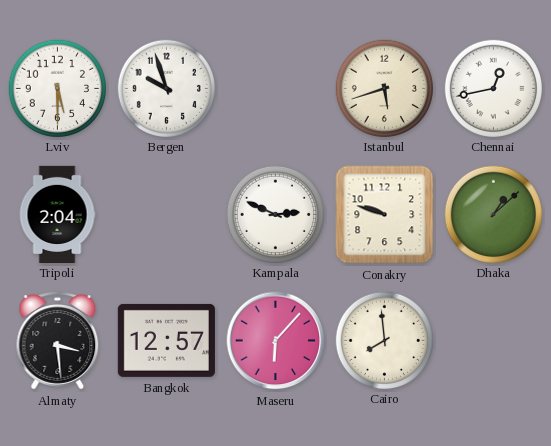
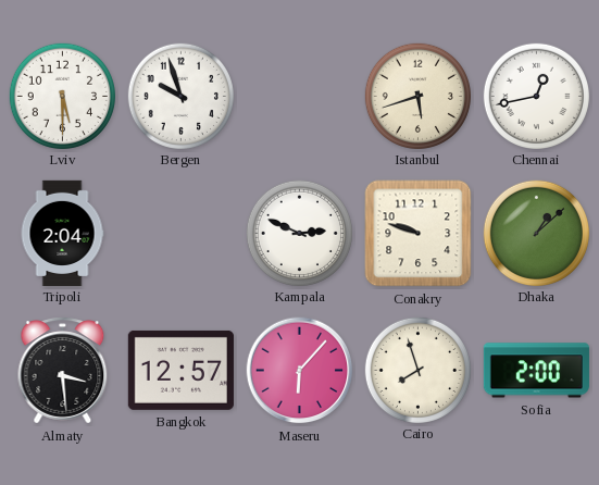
Cairo: 7:59 -> 7:57 (417, 370)
Sofia: none -> 2:00 (536, 371)
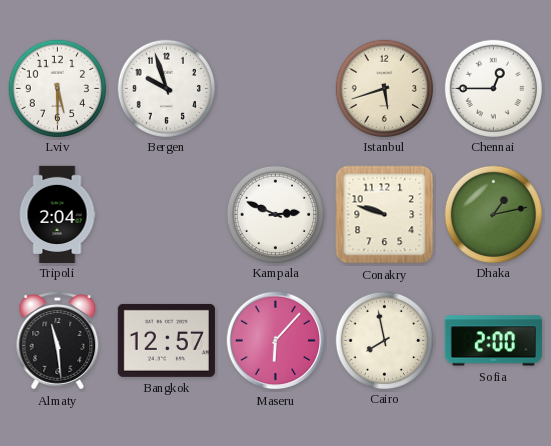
Chennai: 12:43 -> 12:45 (493, 88)
Dhaka: 1:08 -> 1:13 (493, 214)
Almaty: 3:29 -> 11:29 (58, 341)
Cairo: 7:57 -> 7:58 (384, 340)
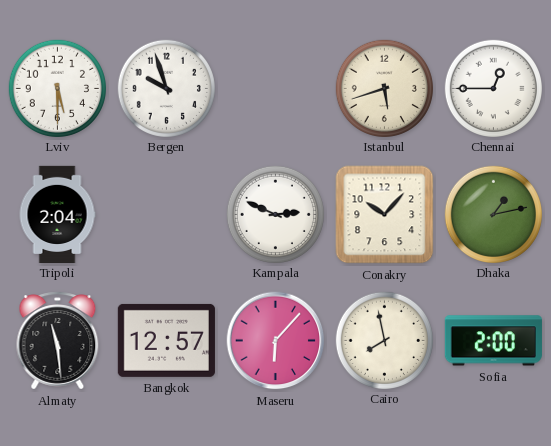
Conakry: 9:48 -> 10:07 (385, 215)
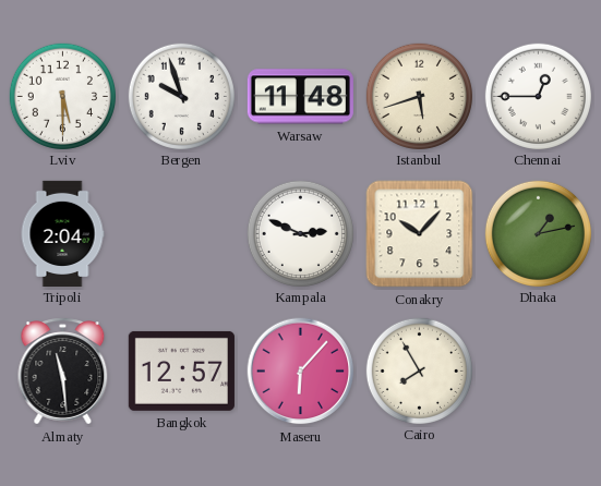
Warsaw: none -> 11:48 (300, 97)
Cairo: 7:58 -> 7:55 (419, 370)
Sofia: 2:00 -> none (493, 341)
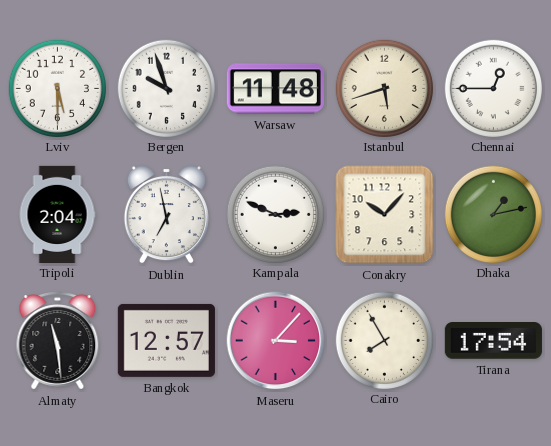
Dublin: none -> 6:58 (166, 214)
Maseru: 6:07 -> 3:07 (276, 341)
Tirana: none -> 17:54 (493, 341)
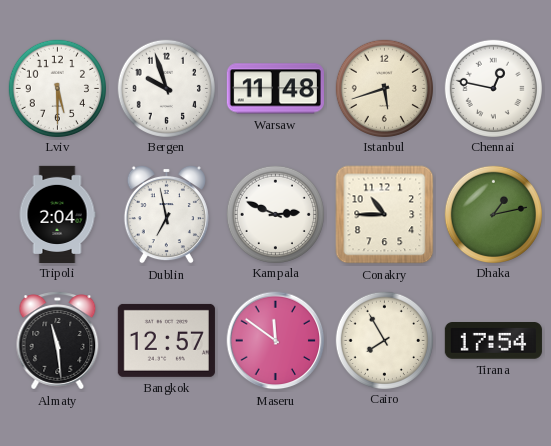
Chennai: 12:45 -> 12:47 (493, 88)
Conakry: 10:07 -> 10:45 (385, 215)
Maseru: 3:07 -> 11:51 (276, 341)
